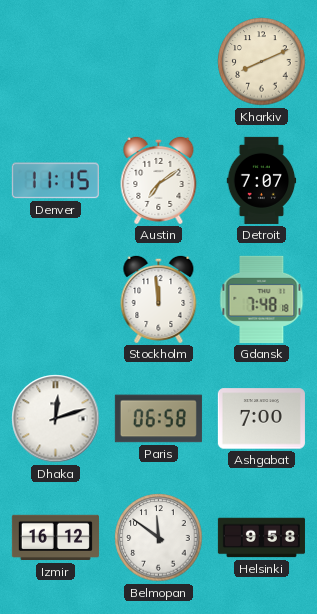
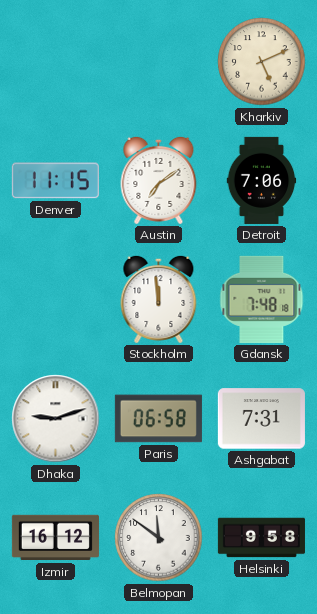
Kharkiv: 8:11 -> 5:11 (262, 62)
Detroit: 7:07 -> 7:06 (262, 180)
Dhaka: 12:12 -> 9:12 (56, 419)
Ashgabat: 7:00 -> 7:31 (261, 419)
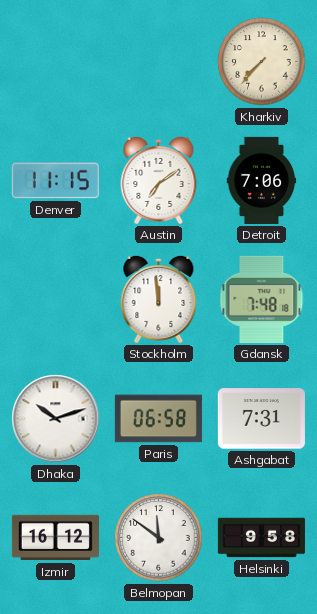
Kharkiv: 5:11 -> 7:37 (262, 62)
Dhaka: 9:12 -> 10:12 (56, 419)
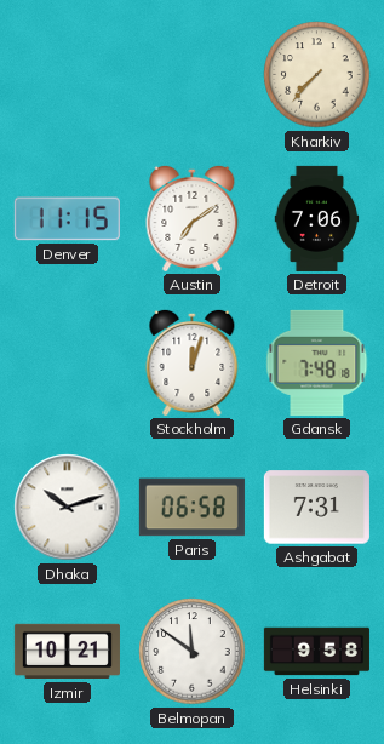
Stockholm: 11:59 -> 12:03 (193, 362)
Izmir: 16:12 -> 10:21 (67, 652)
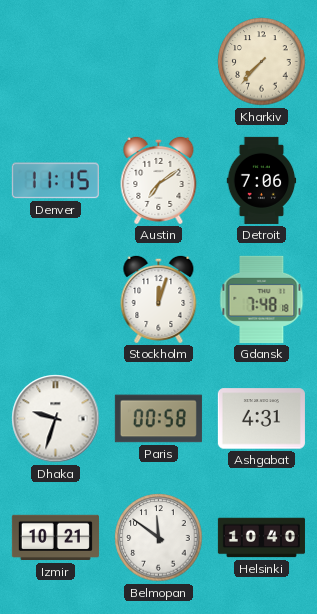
Dhaka: 10:12 -> 9:33 (56, 419)
Paris: 06:58 -> 00:58 (158, 419)
Ashgabat: 7:31 -> 4:31 (261, 419)
Helsinki: 9:58 -> 10:40 (261, 538)
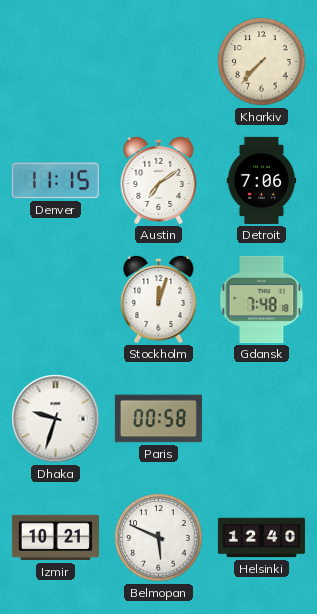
Ashgabat: 4:31 -> none (261, 419)
Belmopan: 11:51 -> 5:49 (159, 538)
Helsinki: 10:40 -> 12:40 (261, 538)
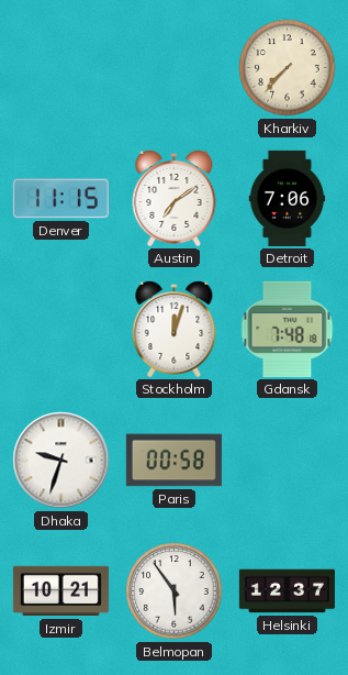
Belmopan: 5:49 -> 5:54 (175, 591)
Helsinki: 12:40 -> 12:37 (287, 591)
